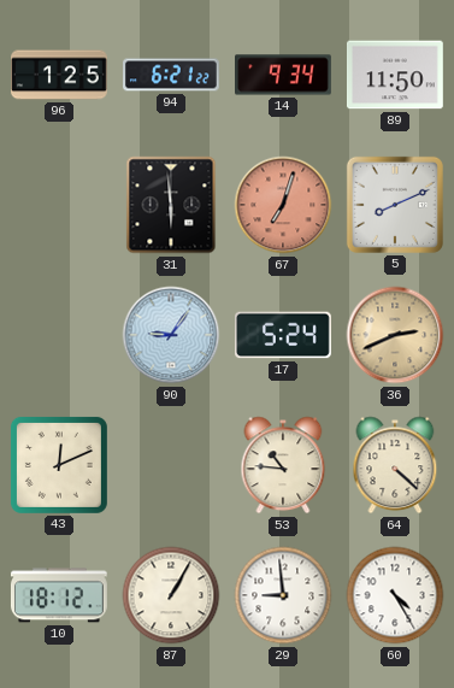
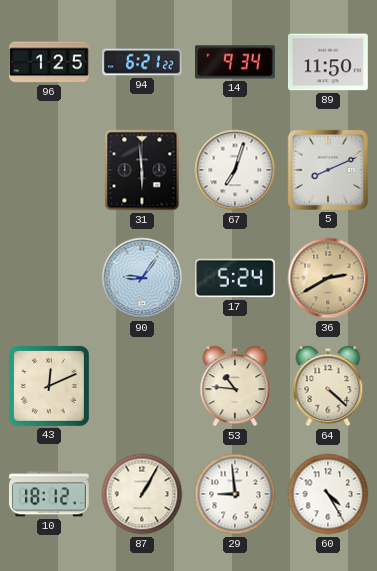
67 dial: salmon -> white (235, 170)
36: 2:41 -> 2:40 (328, 278)
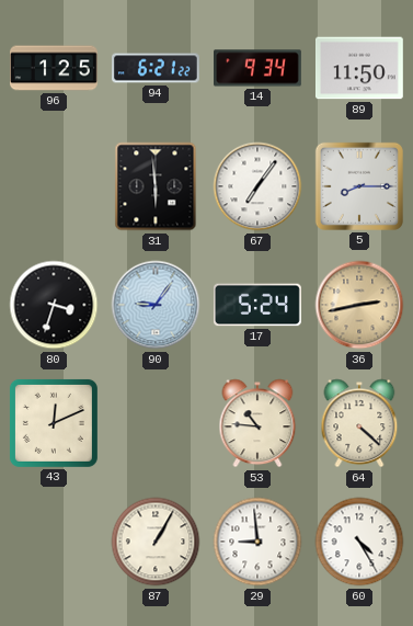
67: 7:03 -> 7:06 (257, 186)
5: 8:11 -> 8:15 (359, 186)
80: none -> 3:33 (54, 305)
36: 2:40 -> 2:43 (359, 305)
10: 18:12 -> none (49, 494)
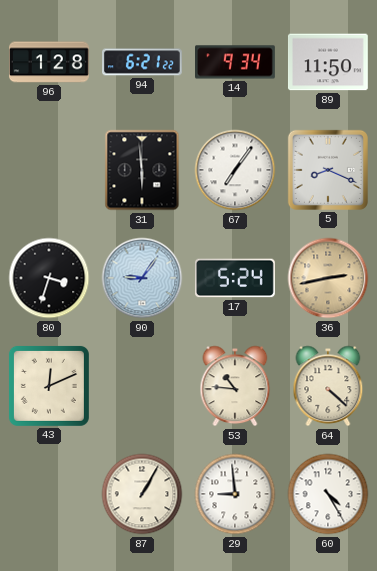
96: 1:25 -> 1:28 (50, 62)
5: 8:15 -> 8:19 (328, 170)
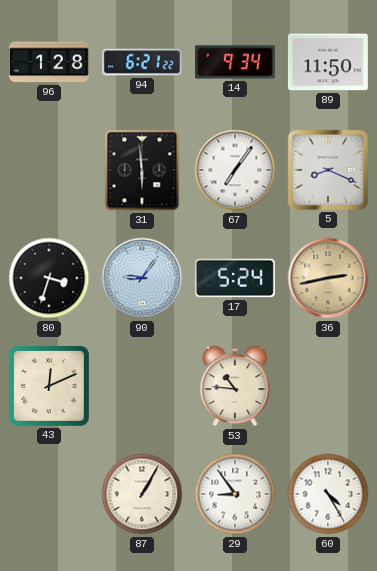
64: 4:22 -> none (328, 386)
29: 8:59 -> 8:54 (235, 494)
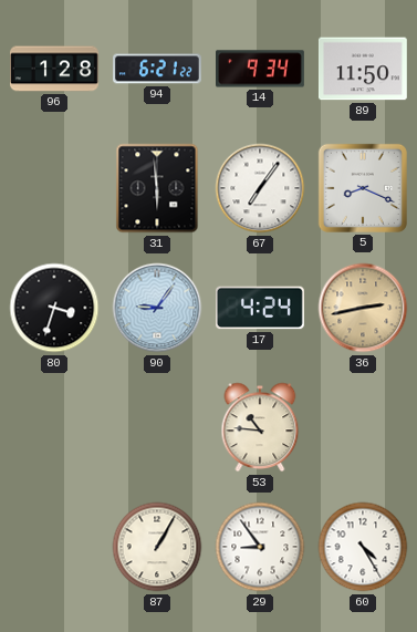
17: 5:24 -> 4:24 (261, 308)
43: 12:11 -> none (49, 386)
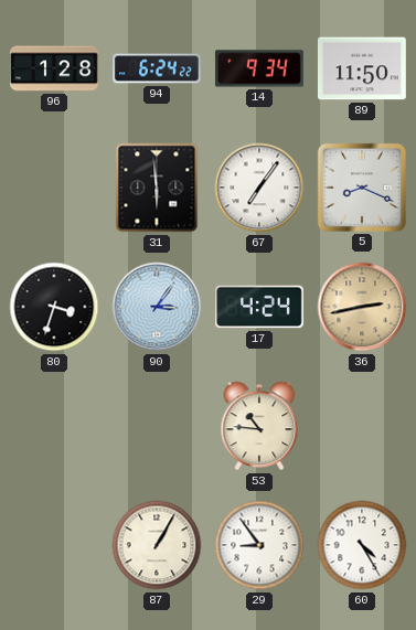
94: 6:21 -> 6:24 (158, 68)
90: 9:06 -> 3:06 (157, 307)
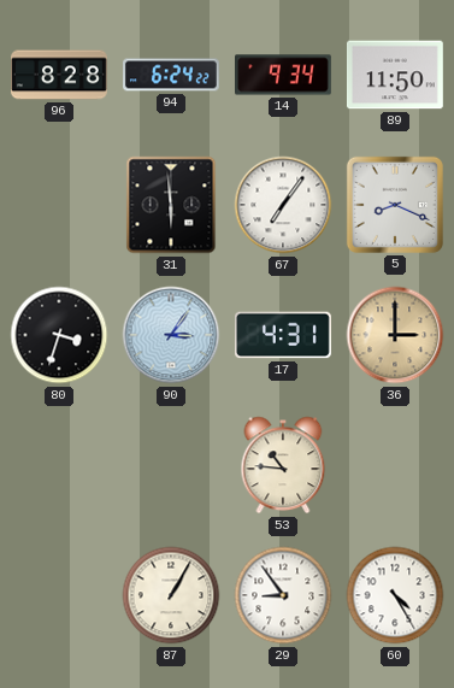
96: 1:28 -> 8:28 (60, 75)
17: 4:24 -> 4:31 (284, 335)
36: 2:43 -> 3:00 (395, 335)
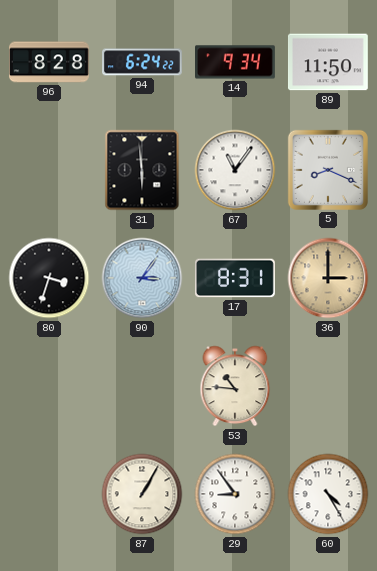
67: 7:06 -> 11:06 (235, 170)
17: 4:31 -> 8:31 (236, 278)
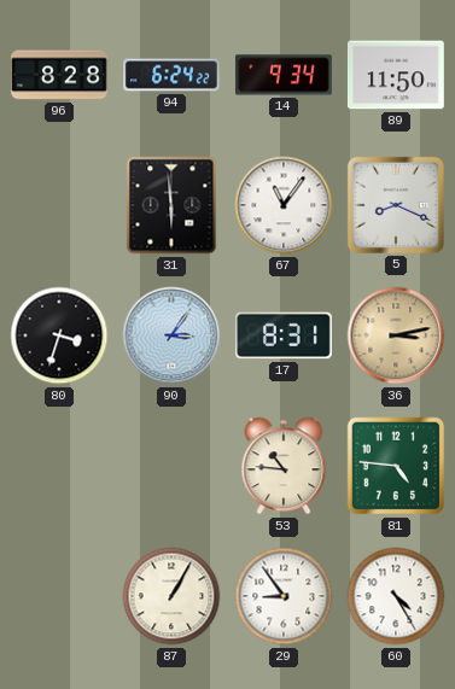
36: 3:00 -> 3:13 (396, 335)
81: none -> 4:46 (396, 466)
